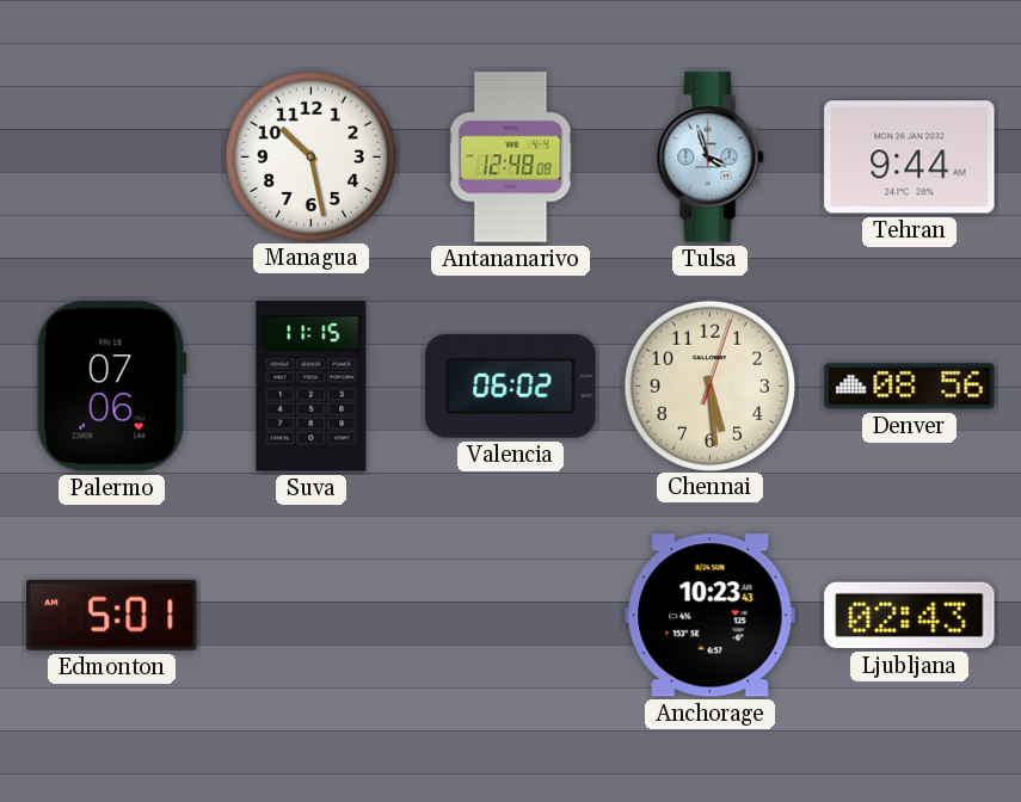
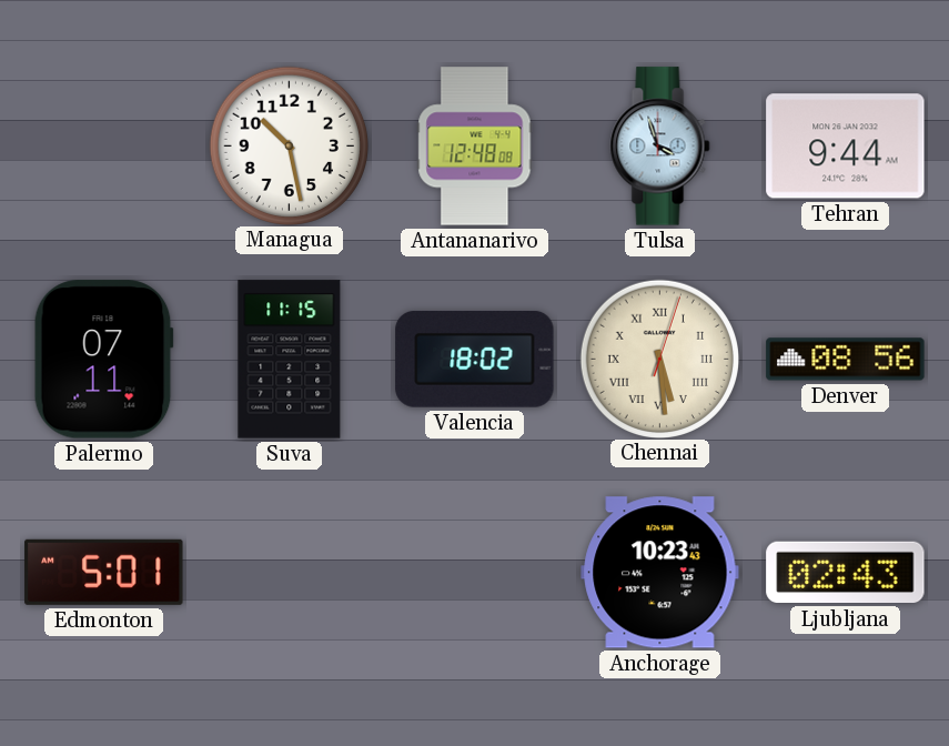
Palermo: 07:06 -> 07:11 (103, 360)
Valencia: 06:02 -> 18:02 (475, 360)
Chennai numerals: Arabic -> Roman (659, 359)
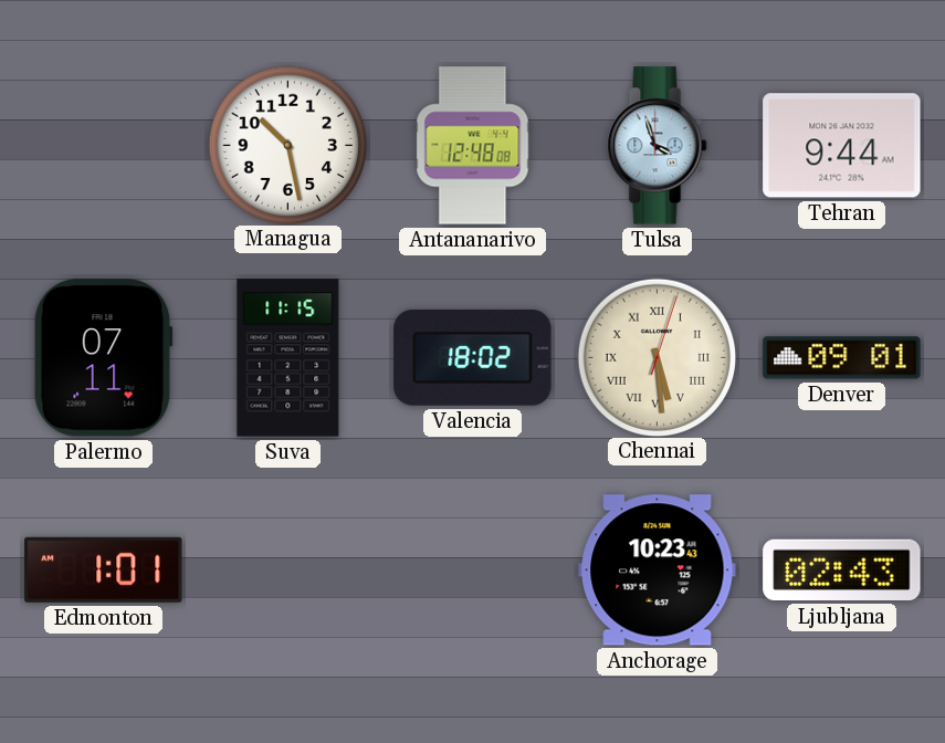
Denver: 08:56 -> 09:01 (842, 358)
Edmonton: 5:01 -> 1:01 (104, 569)
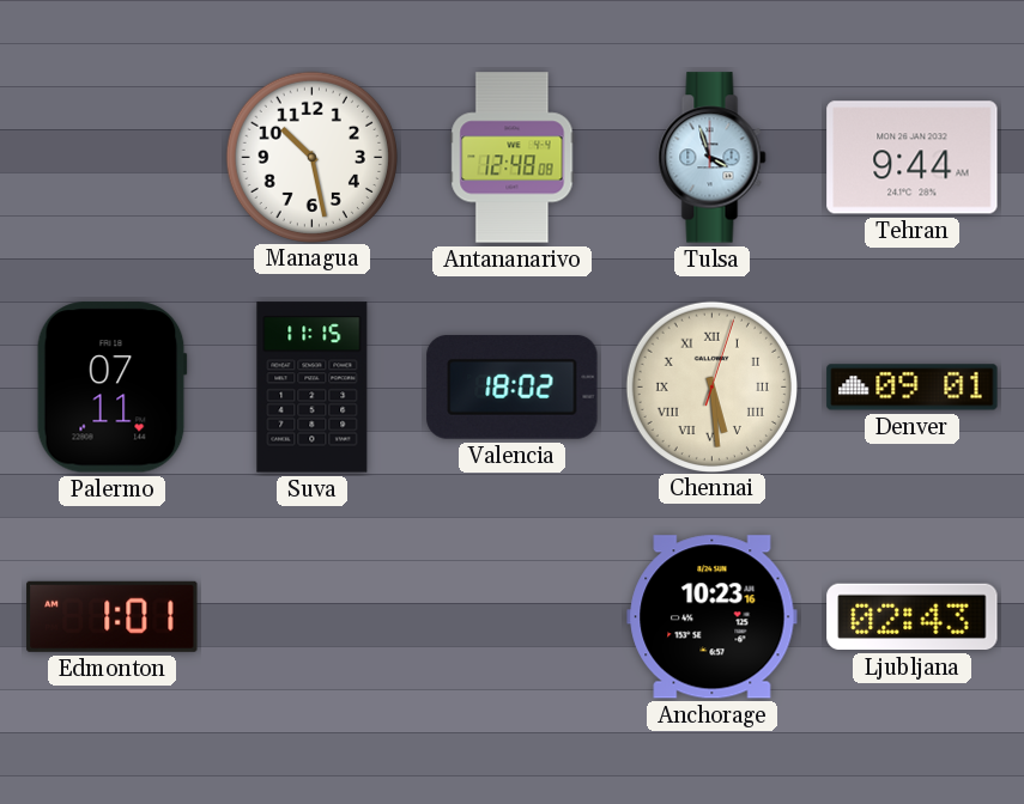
Anchorage: 10:23:43 -> 10:23:16 (713, 617)
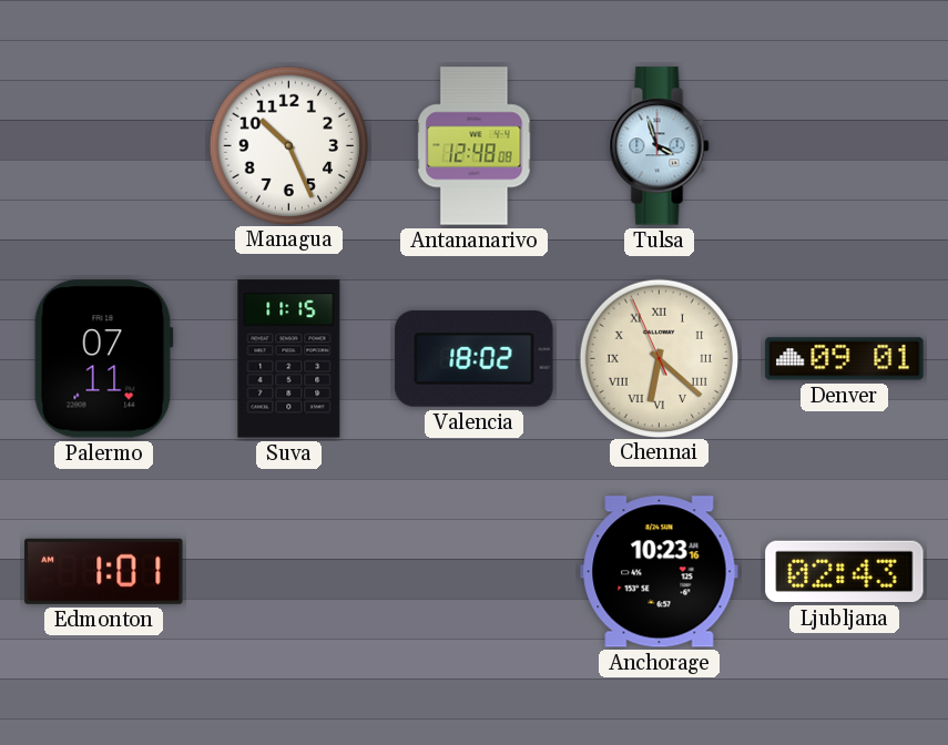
Managua: 10:28 -> 10:26 (288, 145)
Tehran: 9:44 -> none (913, 158)
Chennai: 5:29 -> 6:21 (659, 358)
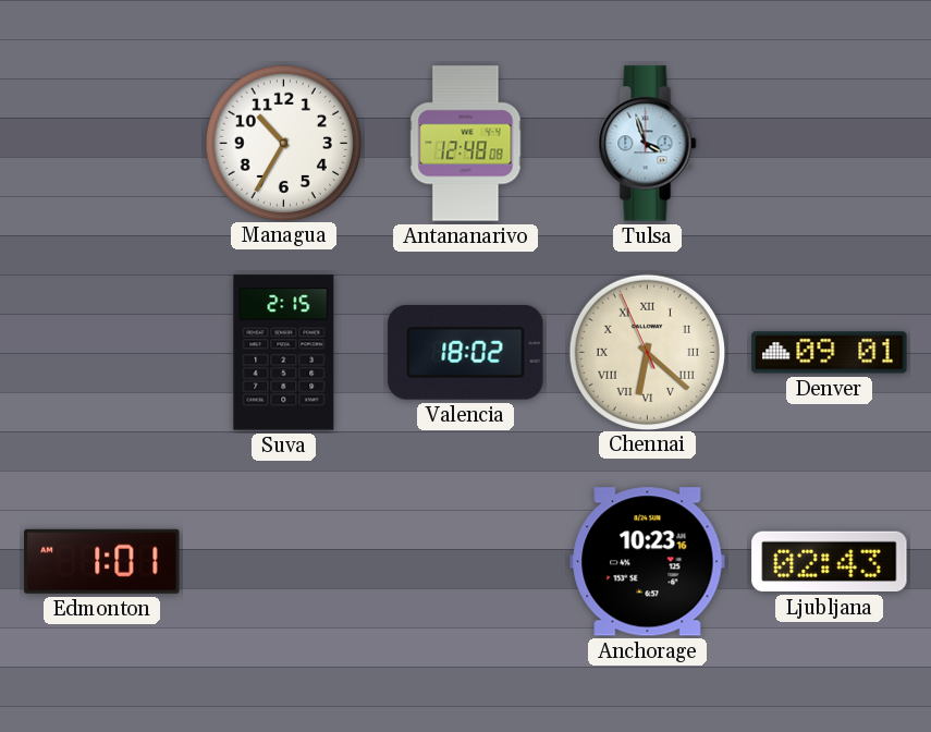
Managua: 10:26 -> 10:35 (283, 143)
Palermo: 07:11 -> none (103, 359)
Suva: 11:15 -> 2:15 (284, 353)
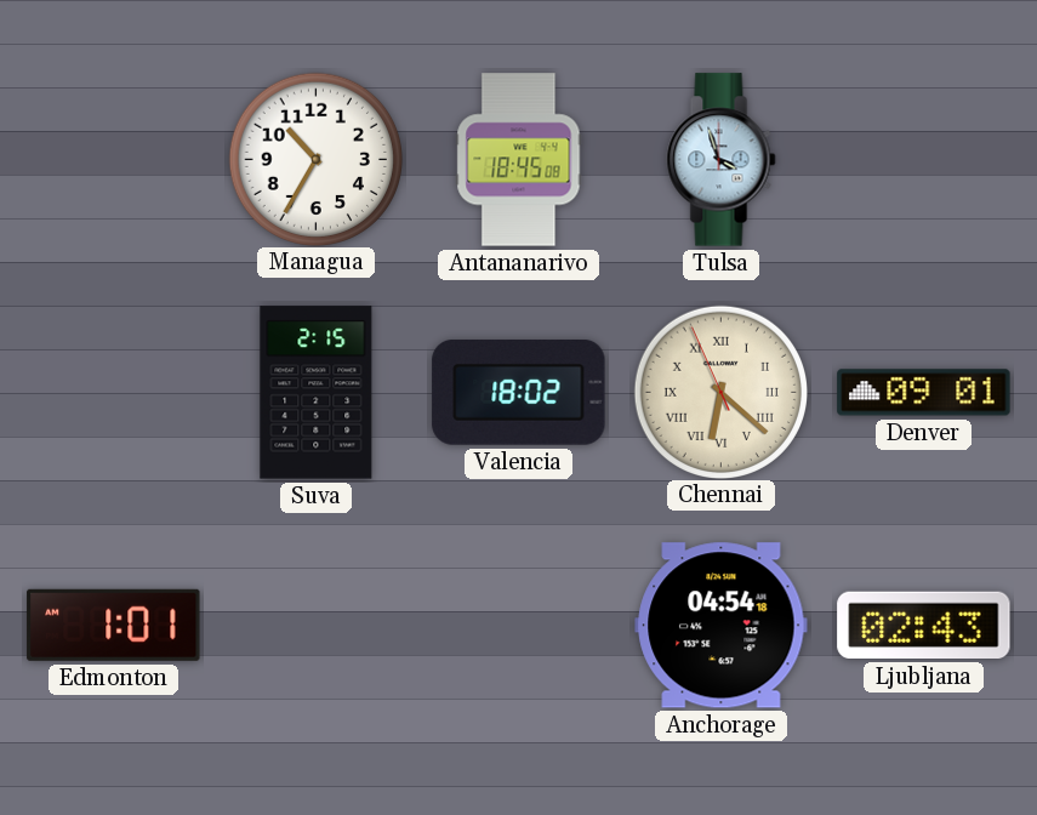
Antananarivo: 12:48 -> 18:45 (519, 160)
Anchorage: 10:23 -> 04:54 (722, 626)
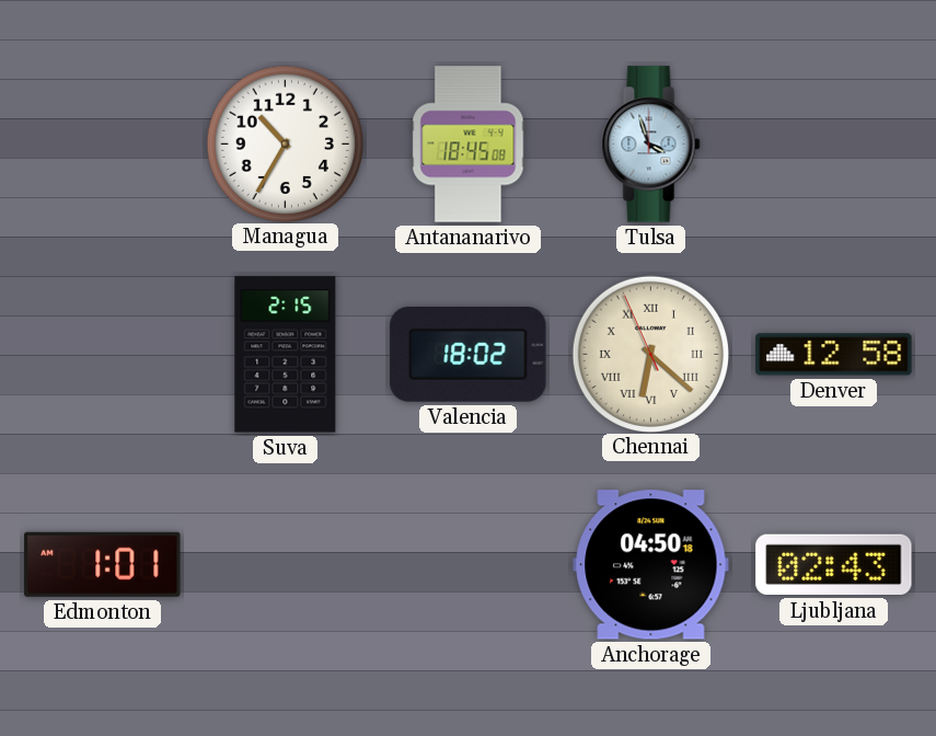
Denver: 09:01 -> 12:58 (834, 355)
Anchorage: 04:54 -> 04:50 (651, 565)
